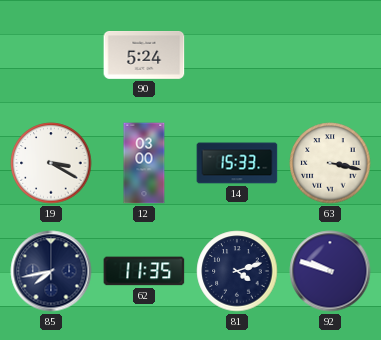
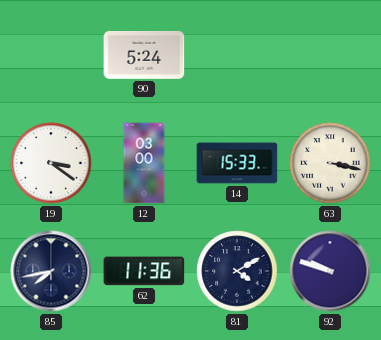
19: 3:20 -> 3:21 (51, 163)
62: 11:35 -> 11:36 (144, 271)
81: 4:12 -> 4:10 (237, 271)
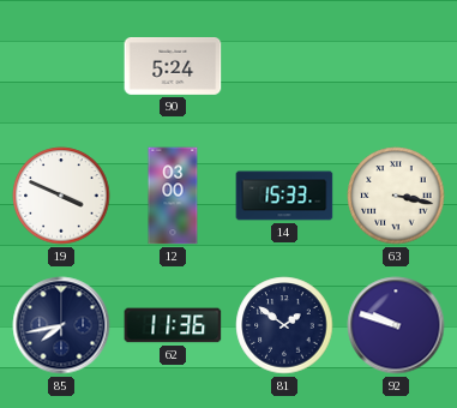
19: 3:21 -> 3:49 (61, 196)
81: 4:10 -> 1:51 (284, 325)
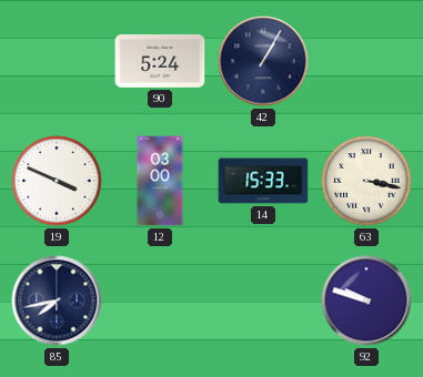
42: none -> 1:05 (263, 61)
62: 11:36 -> none (173, 325)
81: 1:51 -> none (284, 325)
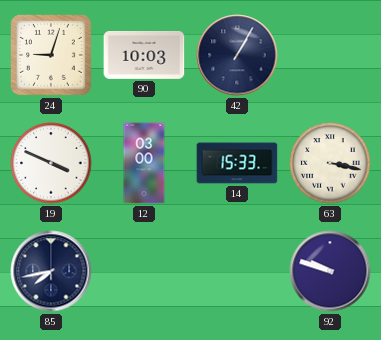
24: none -> 9:03 (52, 56)
90: 5:24 -> 10:03 (144, 56)
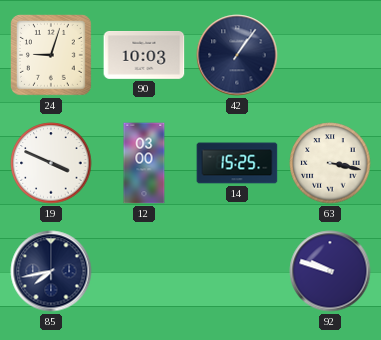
42: 1:05 -> 1:06 (237, 55)
14: 15:33 -> 15:25 (237, 163)
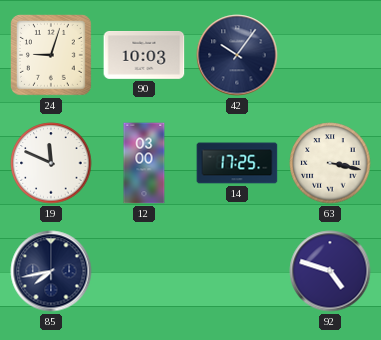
42: 1:06 -> 10:06 (237, 55)
19: 3:49 -> 11:49 (51, 163)
14: 15:25 -> 17:25 (237, 163)
92: 9:48 -> 4:48 (330, 271)
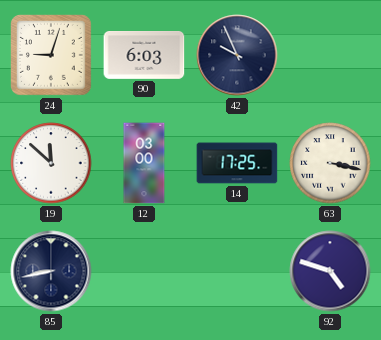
90: 10:03 -> 6:03 (144, 56)
42: 10:06 -> 9:56 (237, 55)
19: 11:49 -> 11:52 (51, 163)
85: 7:43 -> 8:43 (51, 271)
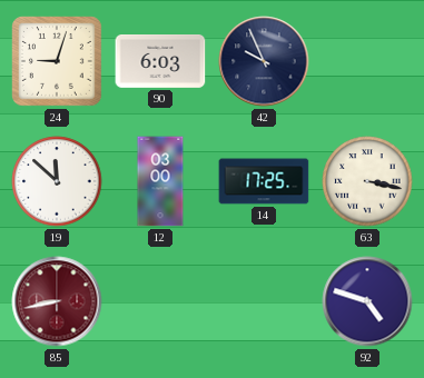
85 dial: navy -> burgundy (57, 301)
